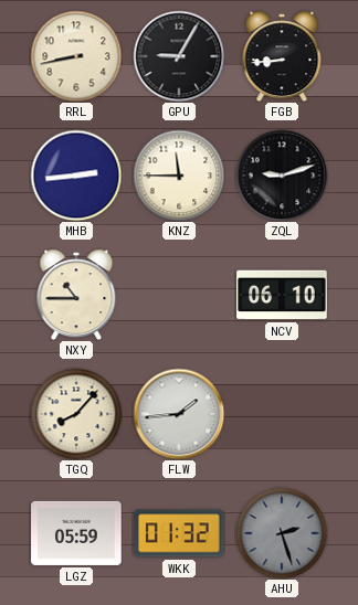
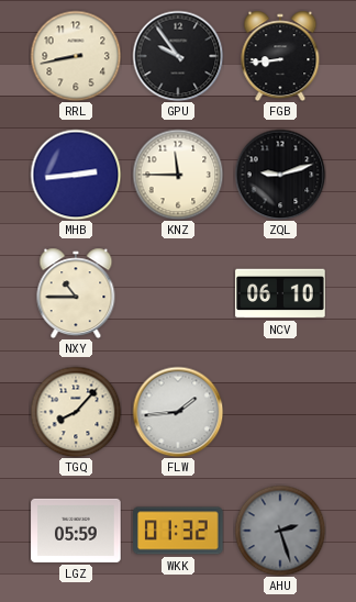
GPU: 9:05 -> 9:54 (178, 56)
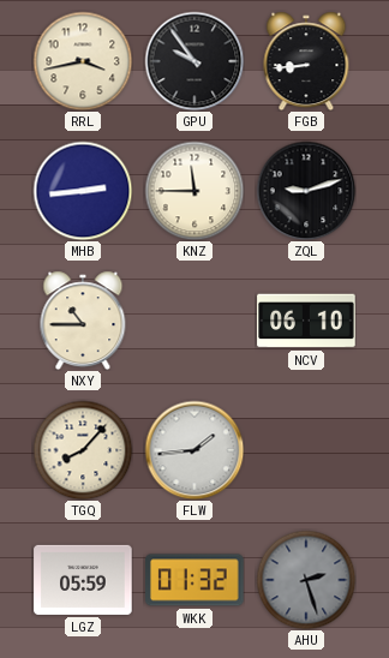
RRL: 8:43 -> 3:43 (83, 61)
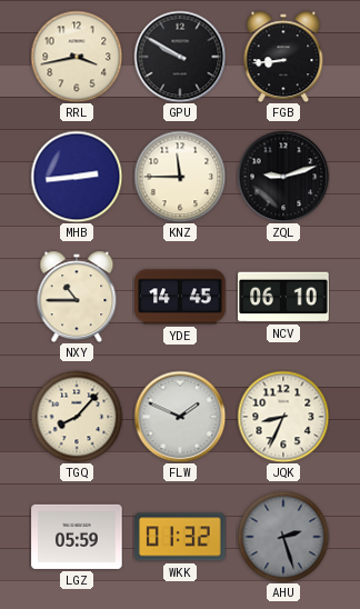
GPU: 9:54 -> 9:50 (180, 57)
YDE: none -> 14:45 (180, 297)
FLW: 1:44 -> 1:49 (180, 417)
JQK: none -> 8:34 (283, 417)
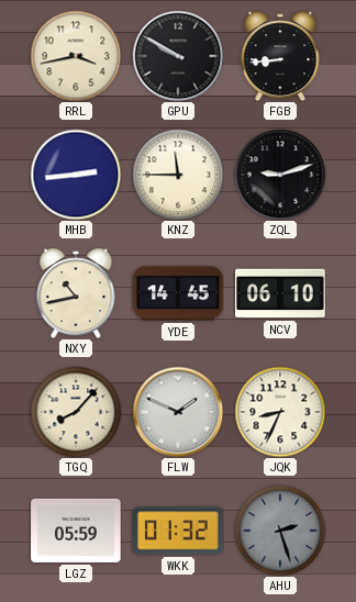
NXY: 10:45 -> 10:43 (76, 293)
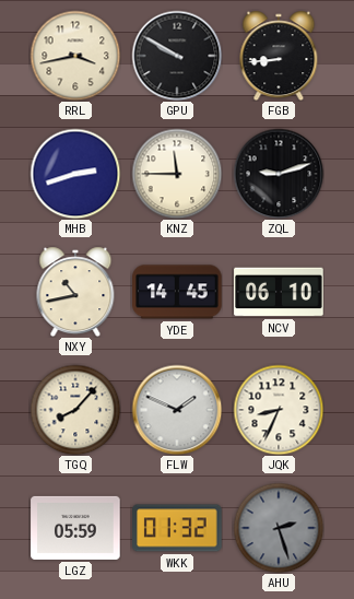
MHB: 2:44 -> 2:42 (75, 174)
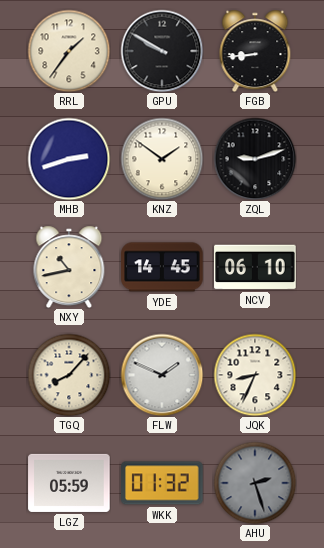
RRL: 3:43 -> 1:36 (69, 51)
KNZ: 11:45 -> 1:51 (162, 159)
